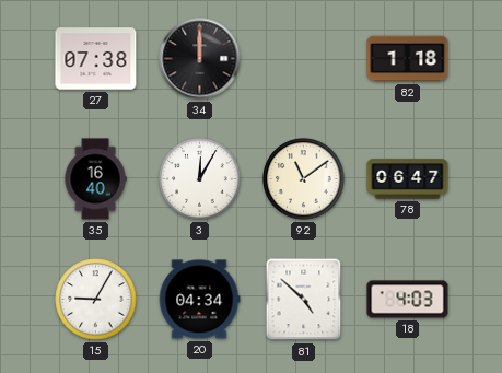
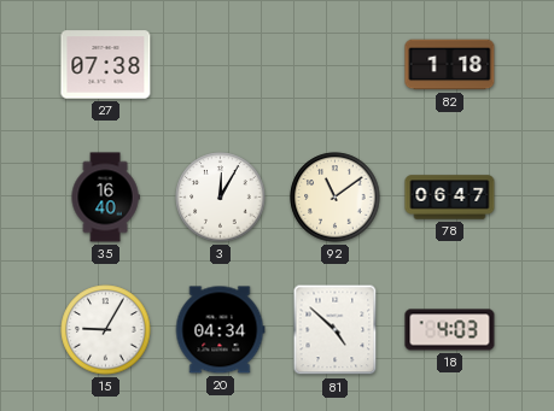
34: 12:00 -> none (200, 59)
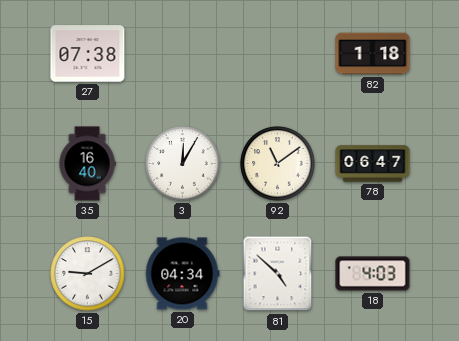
15: 9:05 -> 9:10 (88, 274)
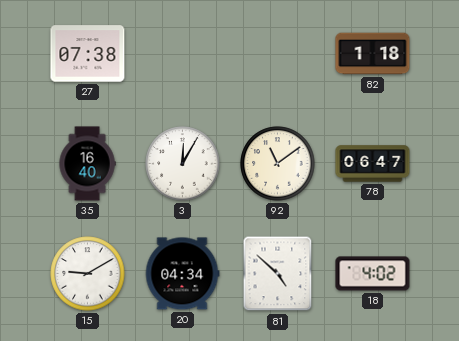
18: 4:03 -> 4:02 (373, 274)
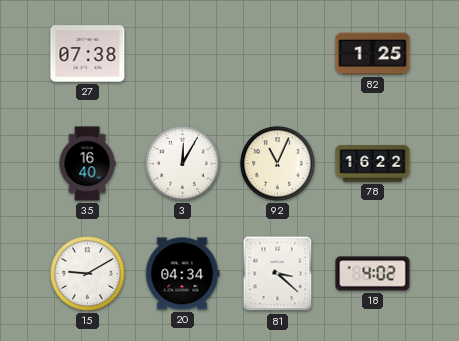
82: 1:18 -> 1:25 (373, 54)
92: 11:09 -> 11:04 (278, 164)
78: 06:47 -> 16:22 (373, 164)
81: 4:52 -> 3:22 (278, 274)
